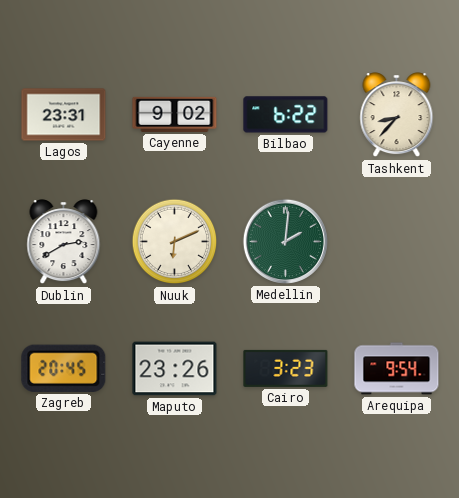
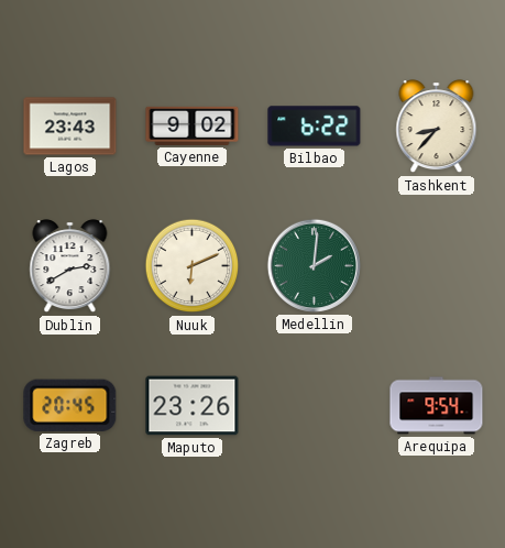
Lagos: 23:31 -> 23:43 (70, 127)
Cairo: 3:23 -> none (286, 368)
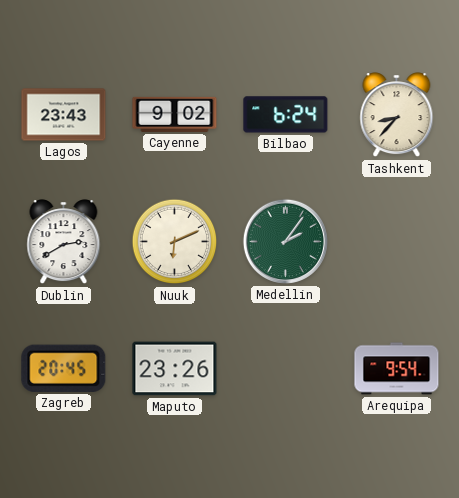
Bilbao: 6:22 -> 6:24 (286, 115)
Medellin: 2:01 -> 2:06 (285, 241)
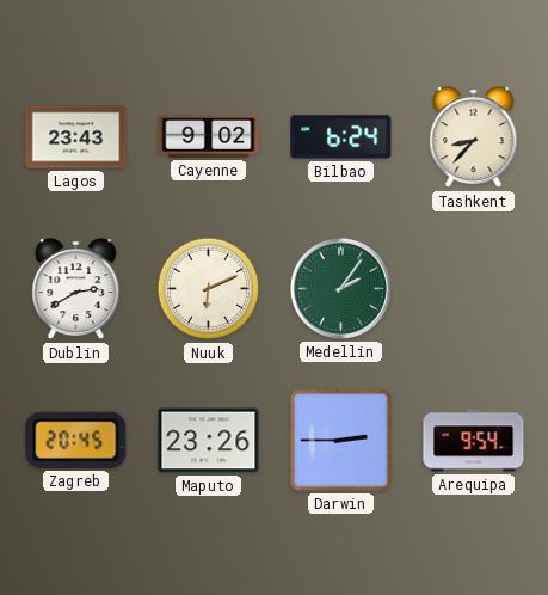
Darwin: none -> 2:45 (341, 441)
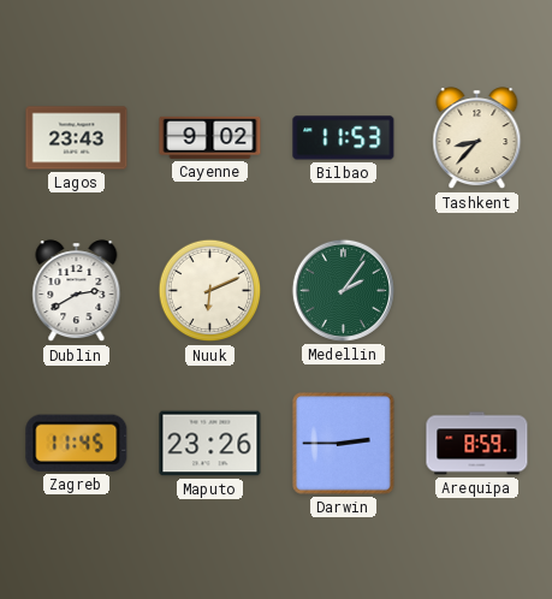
Bilbao: 6:24 -> 11:53 (344, 138)
Zagreb: 20:45 -> 11:45 (77, 443)
Arequipa: 9:54 -> 8:59 (477, 444)
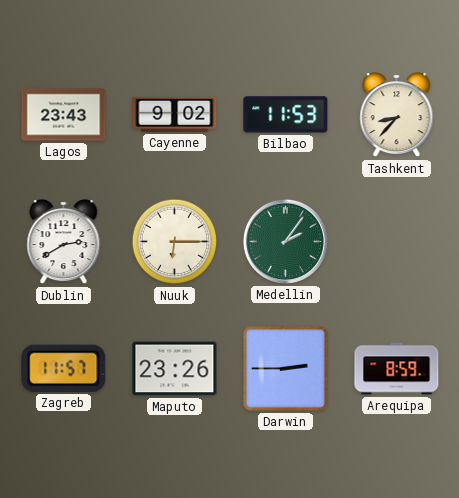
Nuuk: 6:11 -> 6:15 (175, 242)
Zagreb: 11:45 -> 11:57 (64, 368)
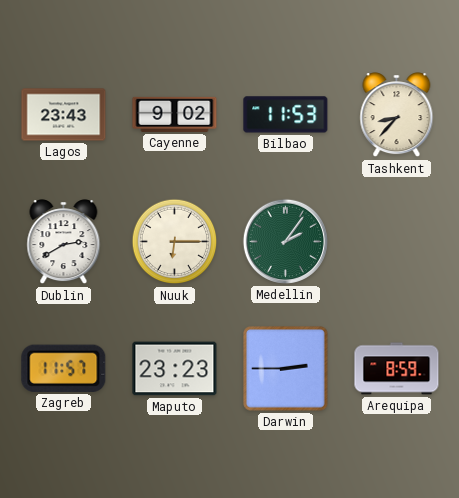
Maputo: 23:26 -> 23:23 (175, 369)
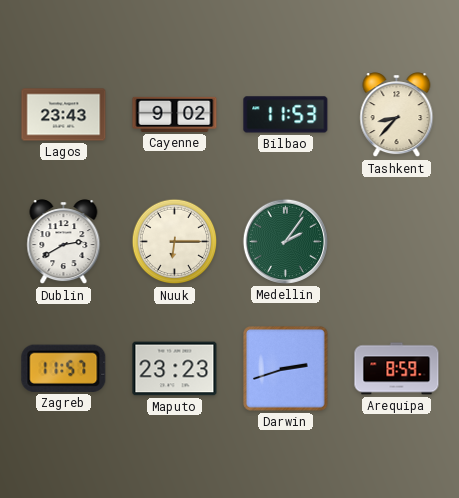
Darwin: 2:45 -> 2:42 (286, 369)
